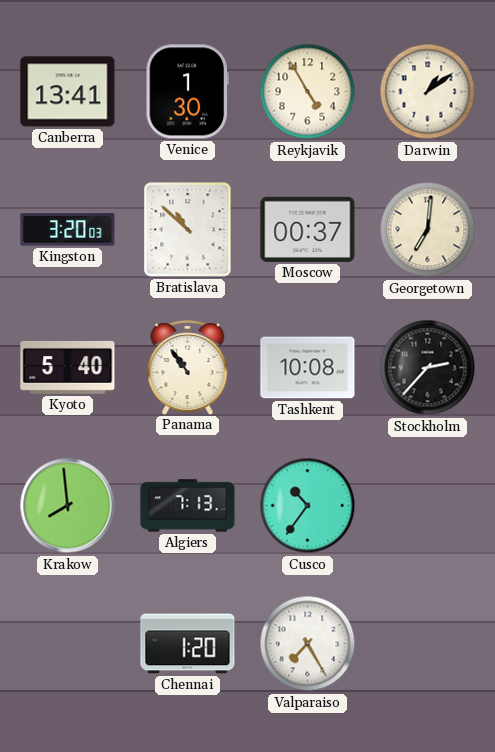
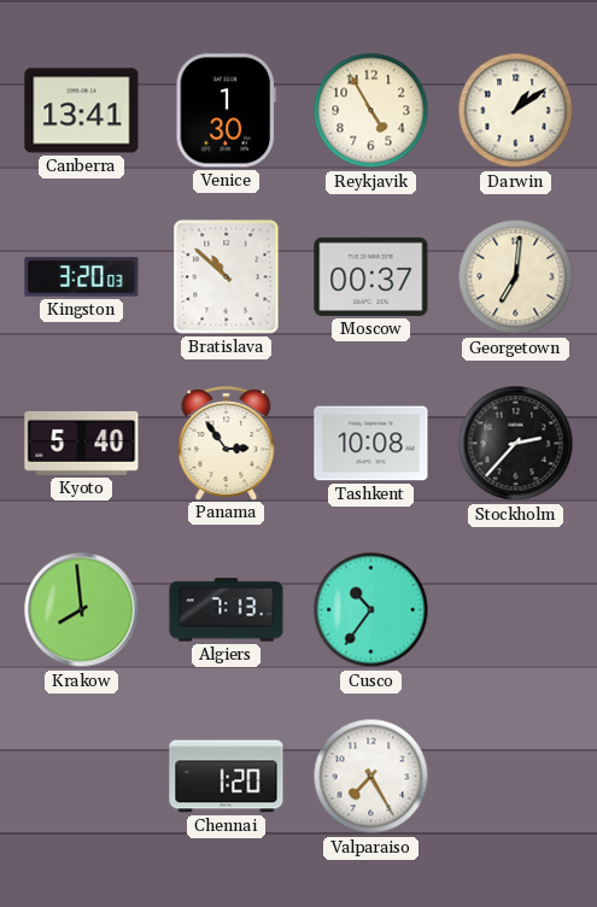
Panama: 10:54 -> 2:54 (227, 443)
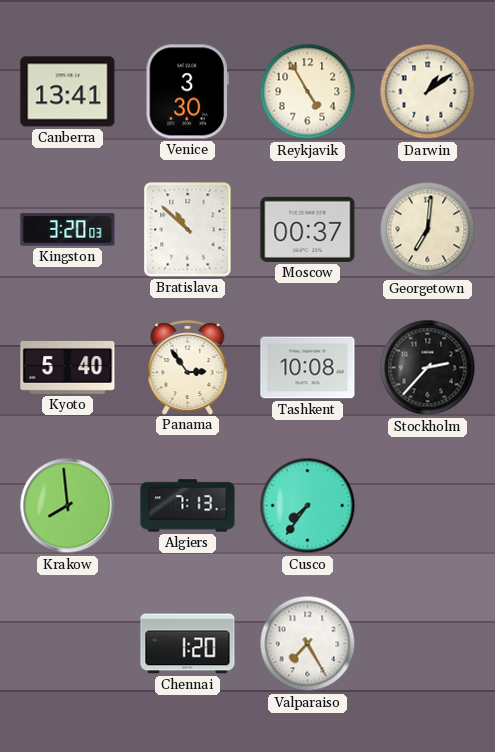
Venice: 1:30 -> 3:30 (187, 92)
Cusco: 10:36 -> 7:36 (308, 506)
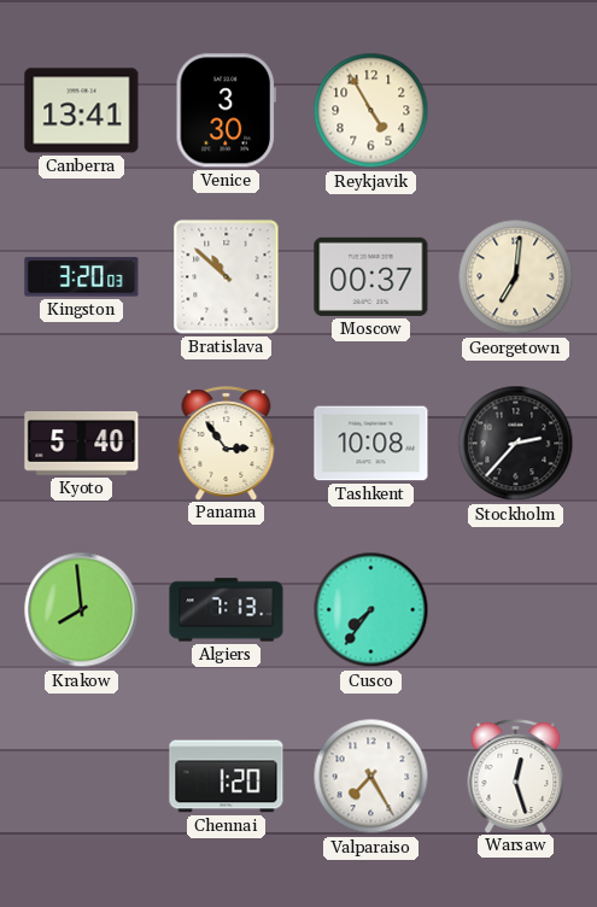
Darwin: 1:09 -> none (428, 92)
Warsaw: none -> 12:27 (516, 776)
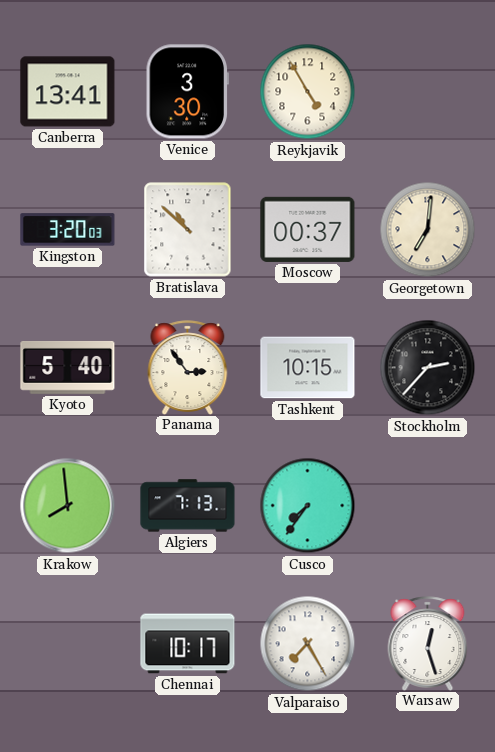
Tashkent: 10:08 -> 10:15 (308, 368)
Chennai: 1:20 -> 10:17 (188, 644)
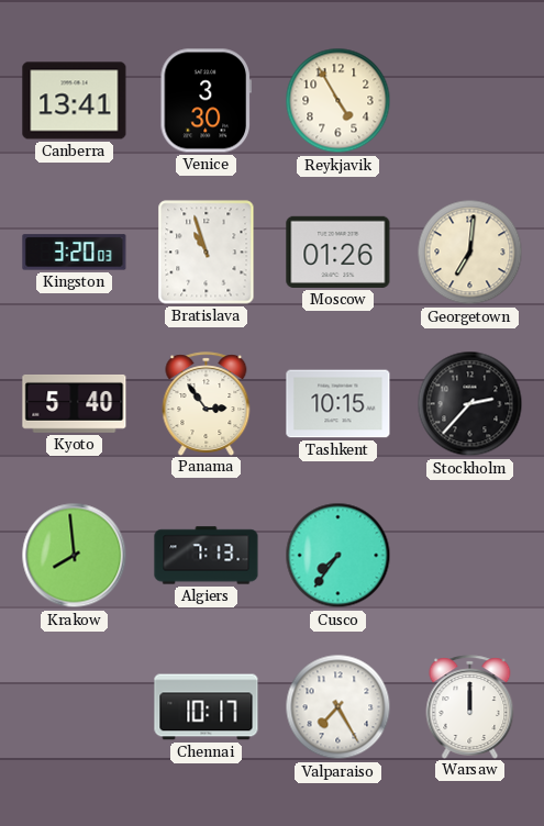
Bratislava: 10:52 -> 10:57 (207, 253)
Moscow: 00:37 -> 01:26 (338, 252)
Warsaw: 12:27 -> 12:00 (470, 706)
